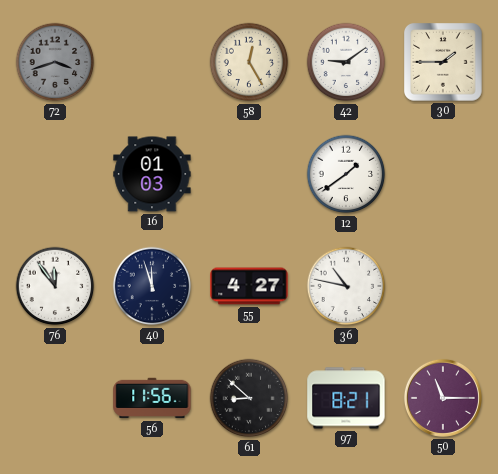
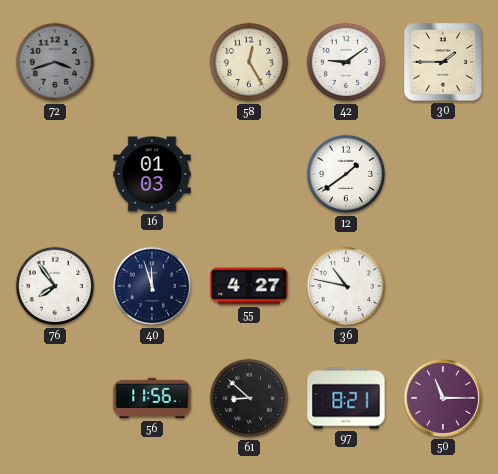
76: 11:54 -> 7:54 (55, 286)
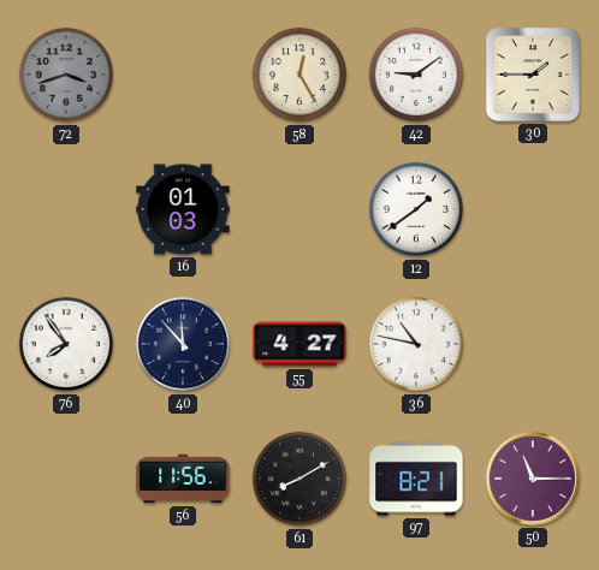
40: 11:57 -> 11:53 (183, 344)
61: 8:52 -> 8:10 (299, 479)
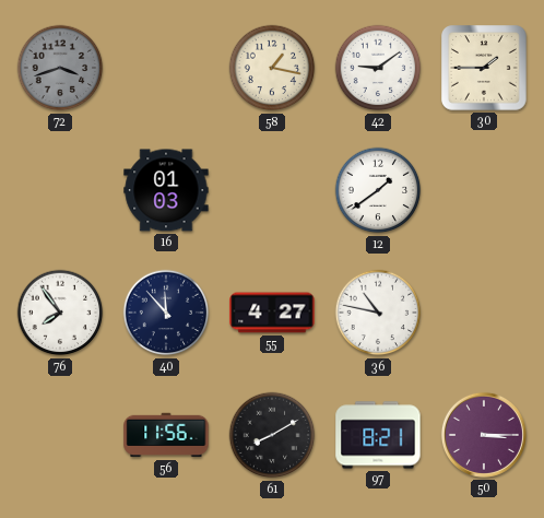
58: 12:25 -> 1:17 (272, 68)
50: 11:15 -> 3:15 (484, 435)
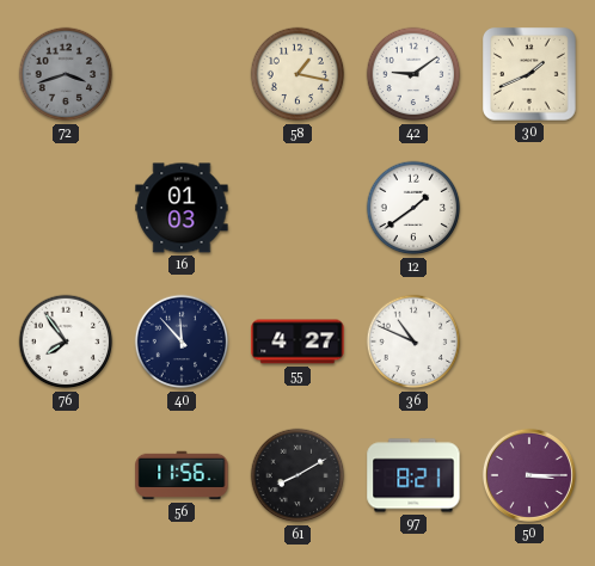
30: 1:45 -> 1:41 (530, 75)
36: 10:47 -> 10:49 (413, 342)
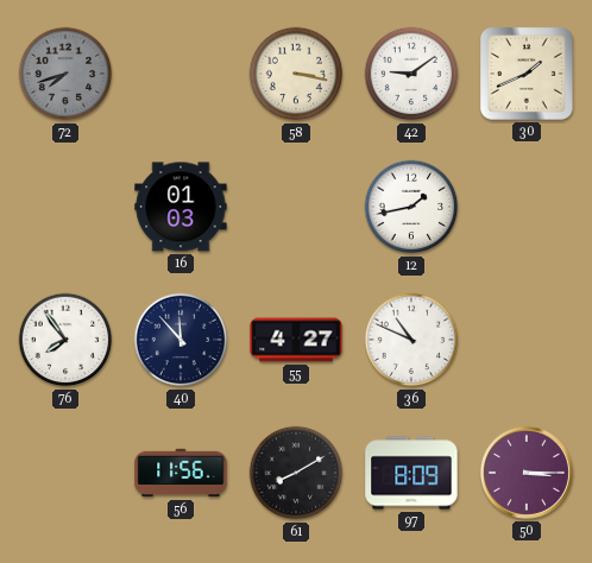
72: 3:42 -> 7:42 (65, 74)
58: 1:17 -> 3:17 (296, 74)
12: 1:39 -> 1:43 (411, 207)
97: 8:21 -> 8:09 (411, 473)
